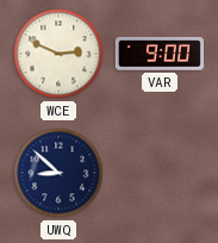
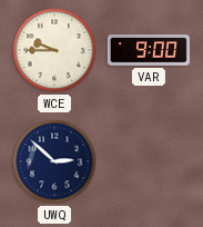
WCE: 2:49 -> 9:45 (54, 50)
UWQ: 8:52 -> 2:52 (54, 161)
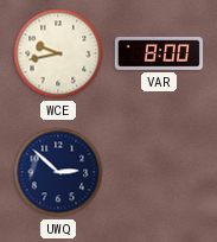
WCE: 9:45 -> 9:43 (58, 53)
VAR: 9:00 -> 8:00 (158, 53)
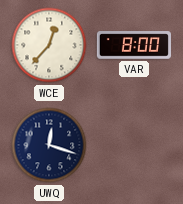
WCE: 9:43 -> 12:37 (49, 45)
UWQ: 2:52 -> 12:18 (49, 145)
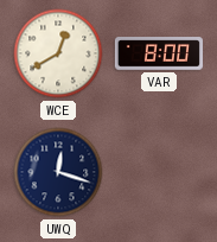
WCE: 12:37 -> 12:40 (58, 53)
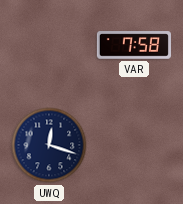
WCE: 12:40 -> none (58, 53)
VAR: 8:00 -> 7:58 (133, 45)
